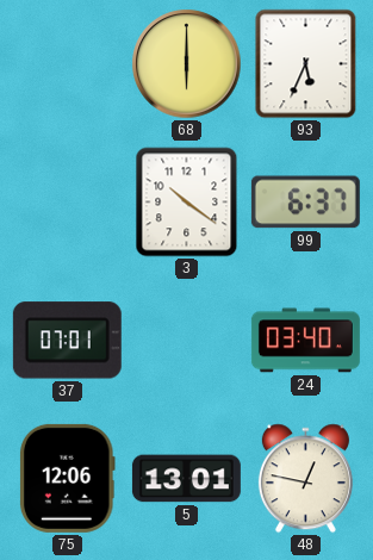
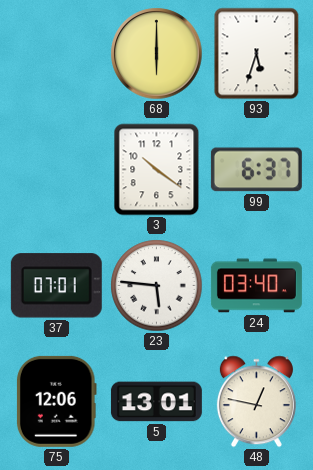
93: 5:34 -> 5:33 (257, 54)
23: none -> 5:46 (157, 286)
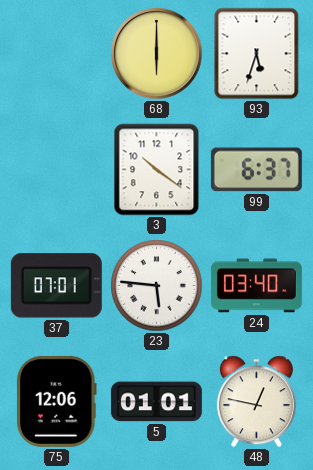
5: 13:01 -> 01:01 (156, 402)
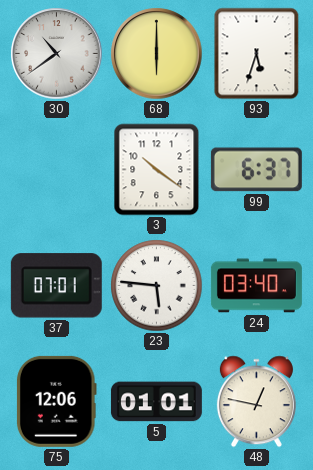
30: none -> 10:39 (57, 54)
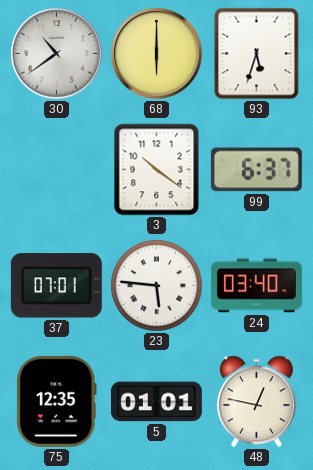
75: 12:06 -> 12:35 (56, 401)
